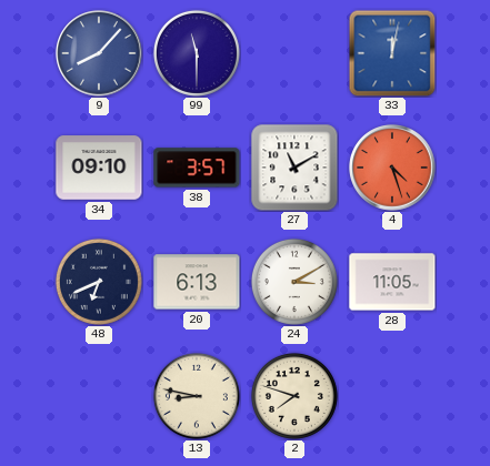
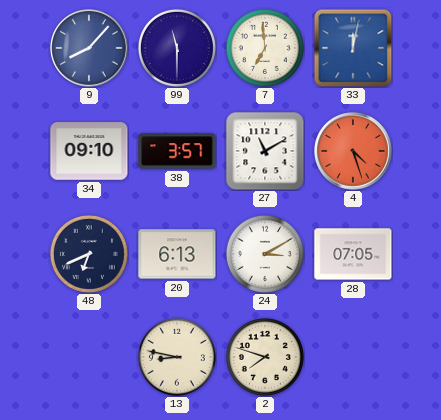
7: none -> 6:59 (265, 48)
28: 11:05 -> 07:05 (353, 254)
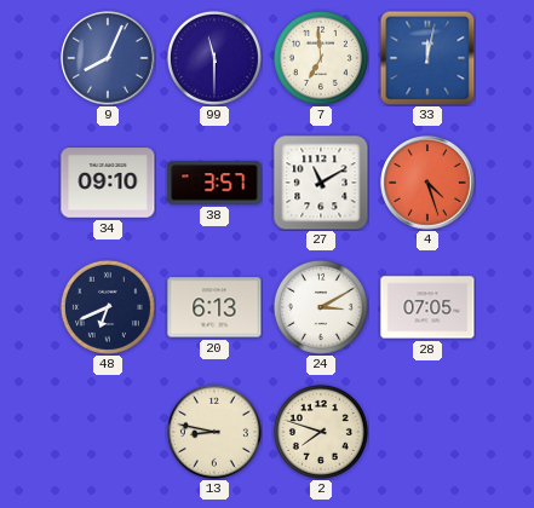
9: 8:07 -> 8:04 (108, 58)
